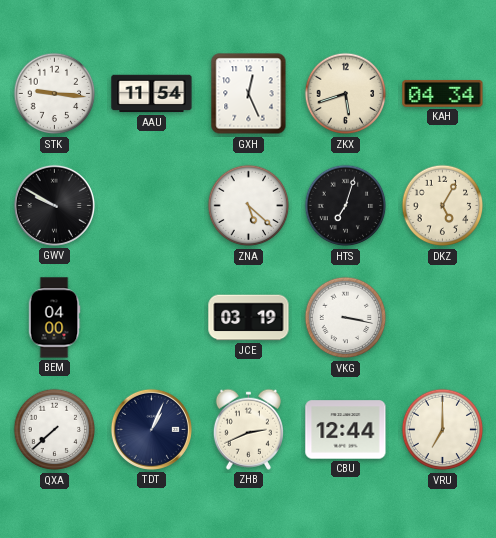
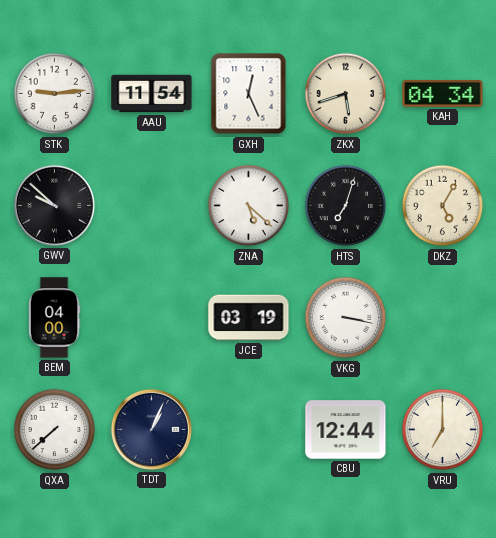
STK: 9:16 -> 9:14 (55, 94)
GWV: 9:50 -> 9:52 (54, 205)
ZHB: 2:41 -> none (248, 429)
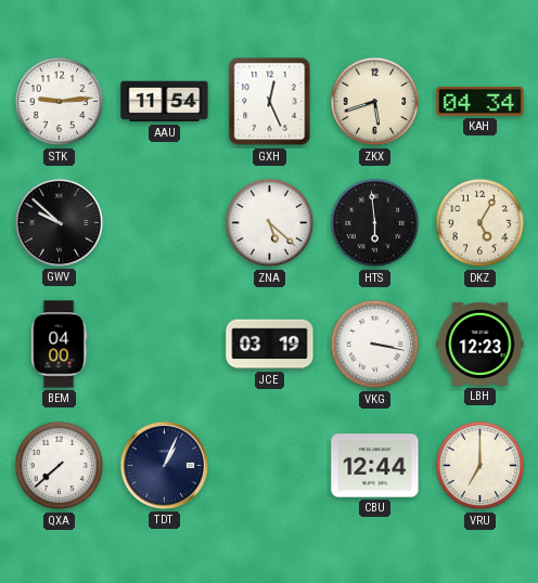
HTS: 7:03 -> 5:59 (375, 223)
LBH: none -> 12:23 (481, 344)
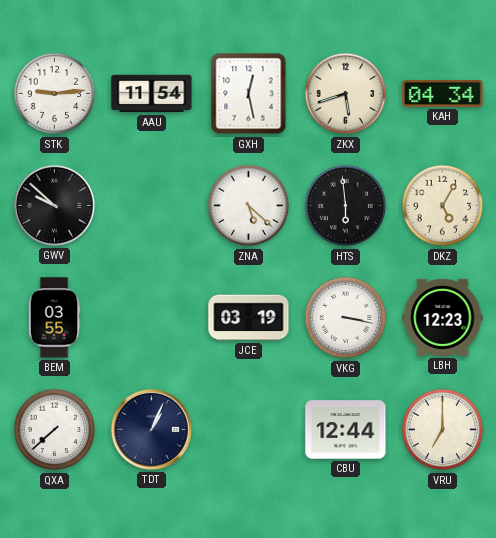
GXH: 12:26 -> 12:28 (249, 94)
BEM: 04:00 -> 03:55 (54, 318)
